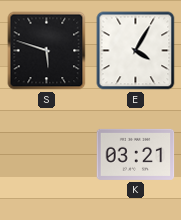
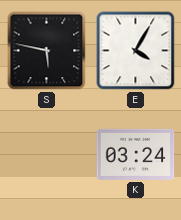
S: 5:48 -> 5:47 (47, 51)
K: 03:21 -> 03:24 (136, 154)
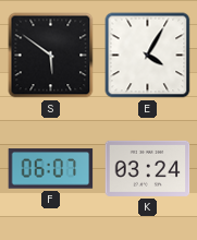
S: 5:47 -> 5:51 (51, 56)
F: none -> 06:07 (51, 169)
